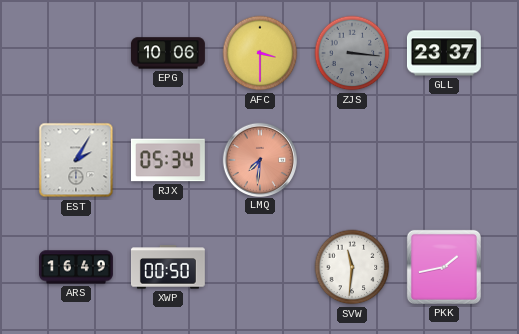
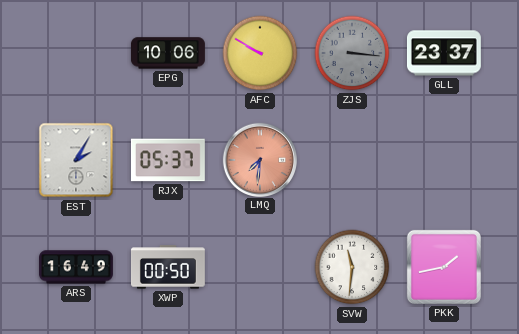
AFC: 3:30 -> 9:50 (260, 53)
RJX: 05:34 -> 05:37 (168, 160)
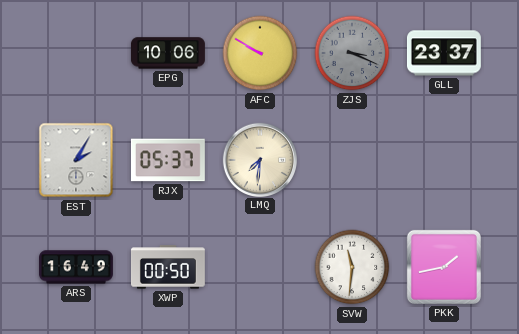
ZJS: 3:16 -> 3:19 (352, 53)
LMQ dial: salmon -> cream (259, 159)
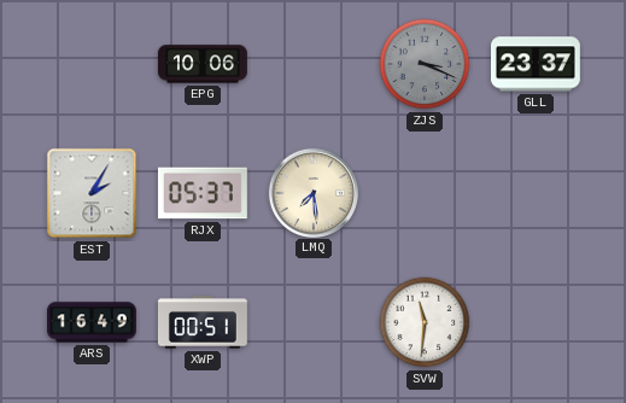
AFC: 9:50 -> none (260, 53)
LMQ: 7:31 -> 7:29 (312, 192)
XWP: 00:50 -> 00:51 (203, 322)
PKK: 1:43 -> none (444, 267)
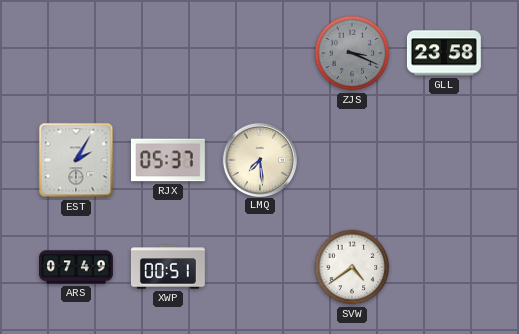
EPG: 10:06 -> none (203, 64)
GLL: 23:37 -> 23:58 (444, 53)
ARS: 16:49 -> 07:49 (77, 267)
SVW: 11:31 -> 4:39 (352, 267)
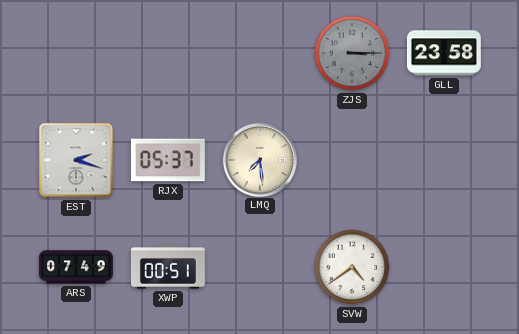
ZJS: 3:19 -> 3:15 (352, 53)
EST: 2:05 -> 2:18 (76, 160)
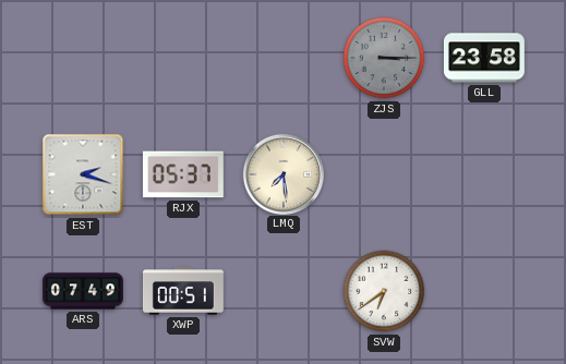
SVW: 4:39 -> 6:39 (384, 291)
